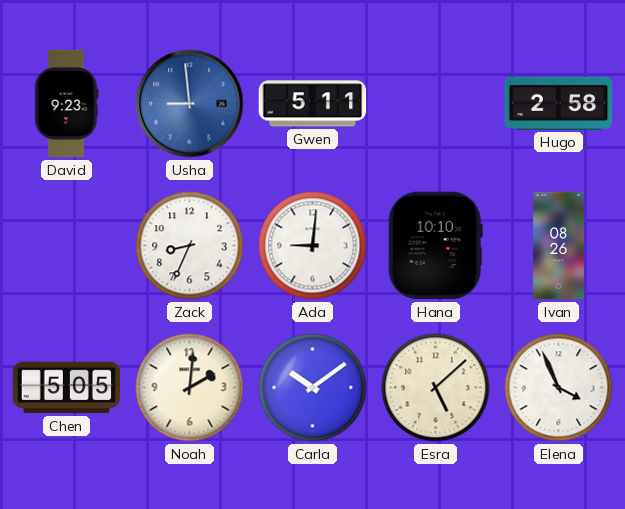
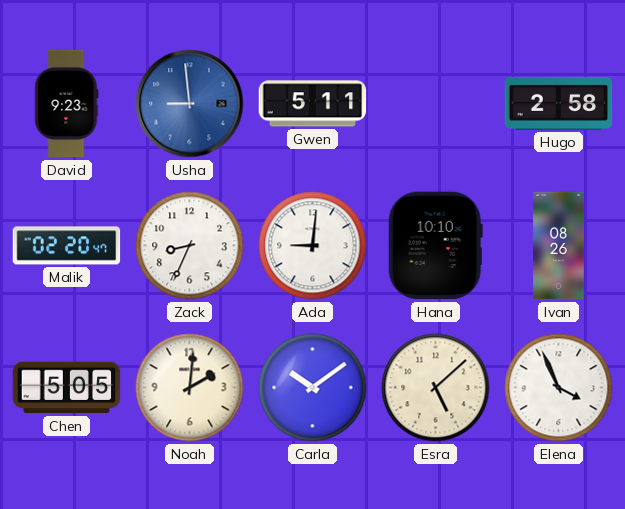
Malik: none -> 02:20 (67, 246)
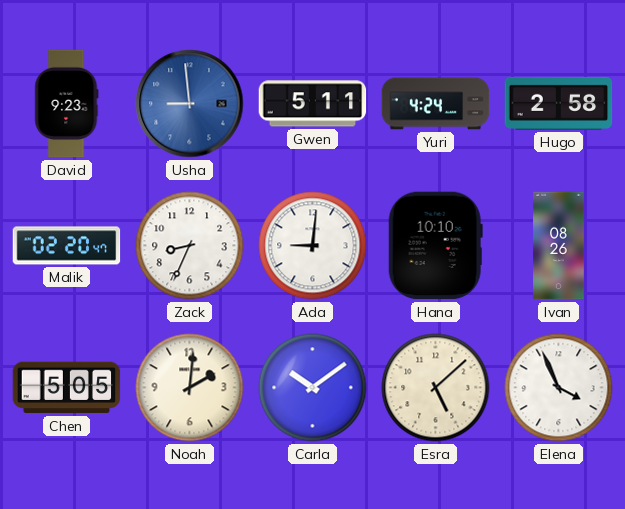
Yuri: none -> 4:24 (436, 104)
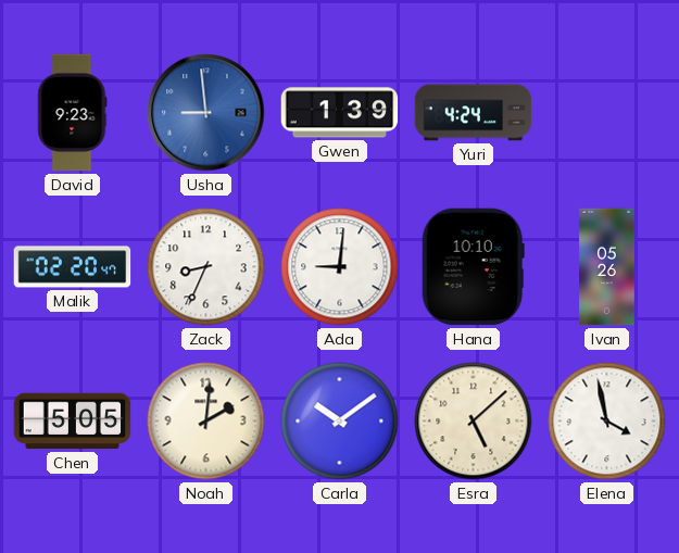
Gwen: 5:11 -> 1:39 (340, 113)
Hugo: 2:58 -> none (559, 103)
Ivan: 08:26 -> 05:26 (607, 267)
Elena: 3:56 -> 3:58 (607, 422)
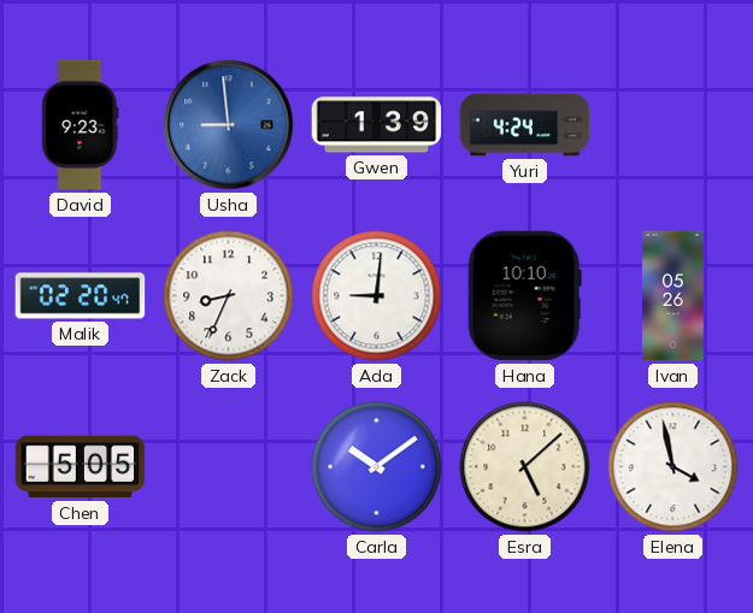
Noah: 2:01 -> none (206, 422)
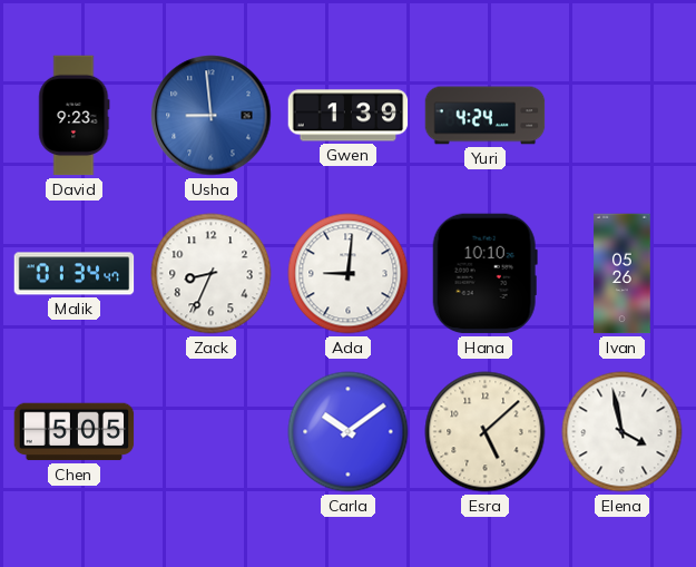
Malik: 02:20 -> 01:34 (75, 274)
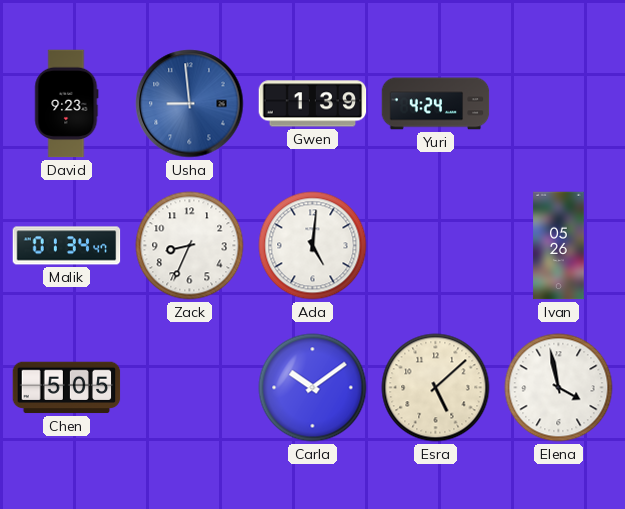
Ada: 9:01 -> 5:01 (313, 246)
Hana: 10:10 -> none (484, 274)
